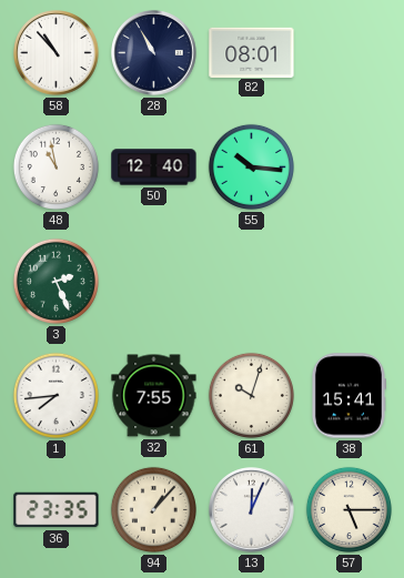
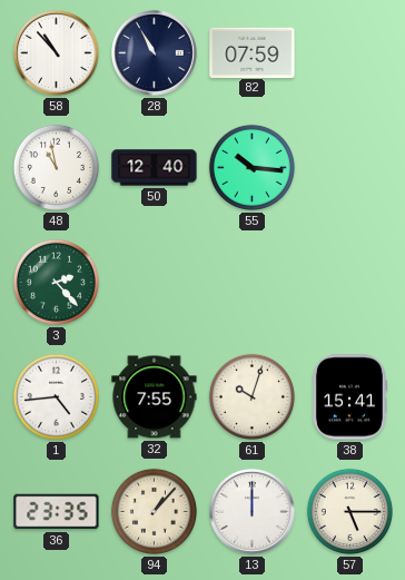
82: 08:01 -> 07:59 (253, 52)
3: 2:26 -> 2:23 (56, 282)
1: 7:44 -> 4:44 (56, 396)
13: 12:04 -> 12:00 (253, 512)
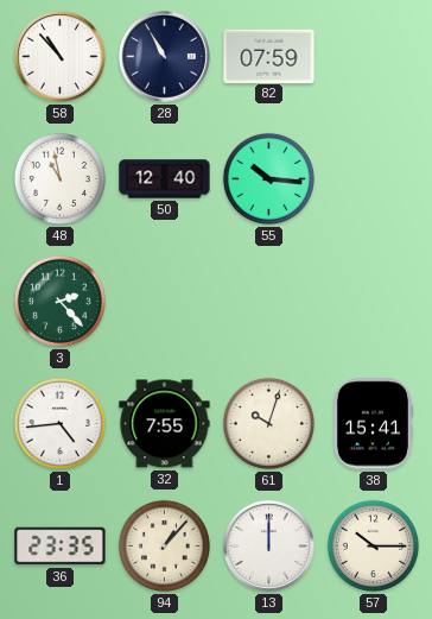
57: 5:15 -> 10:15 (373, 545)
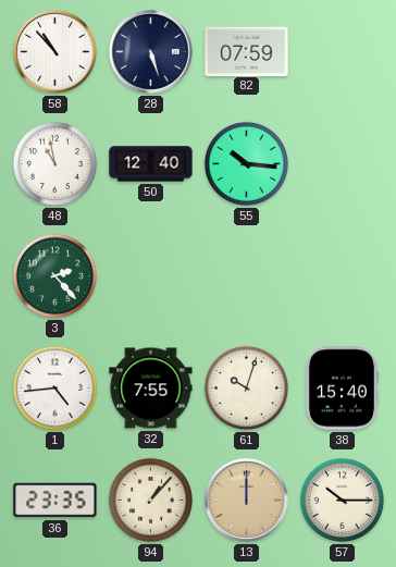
28: 10:55 -> 5:27 (151, 52)
38: 15:41 -> 15:40 (342, 389)
13 dial: white -> champagne (247, 501)
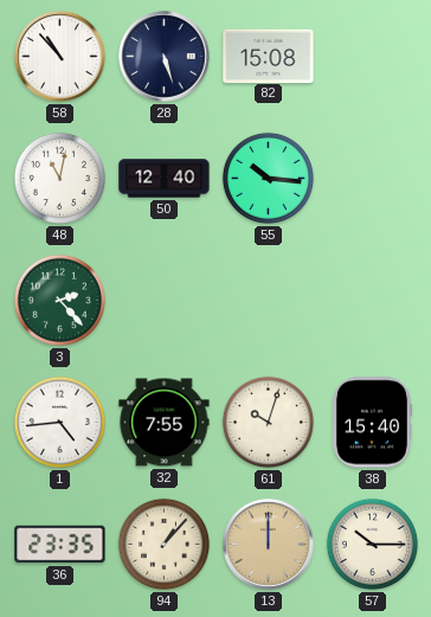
82: 07:59 -> 15:08 (269, 56)
48: 10:58 -> 11:02 (59, 178)
